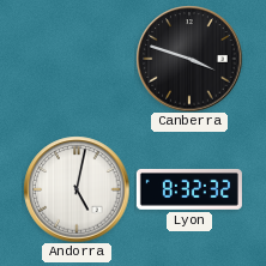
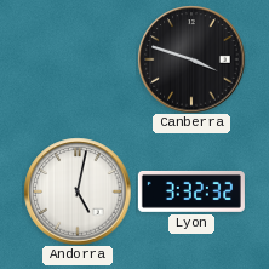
Lyon: 8:32 -> 3:32 (191, 191)
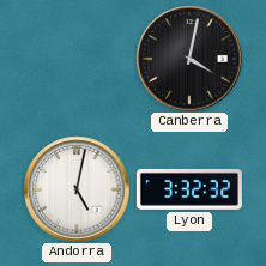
Canberra: 3:48 -> 4:02 (189, 59)
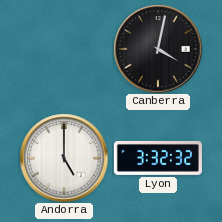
Andorra: 5:02 -> 5:00 (64, 158)
